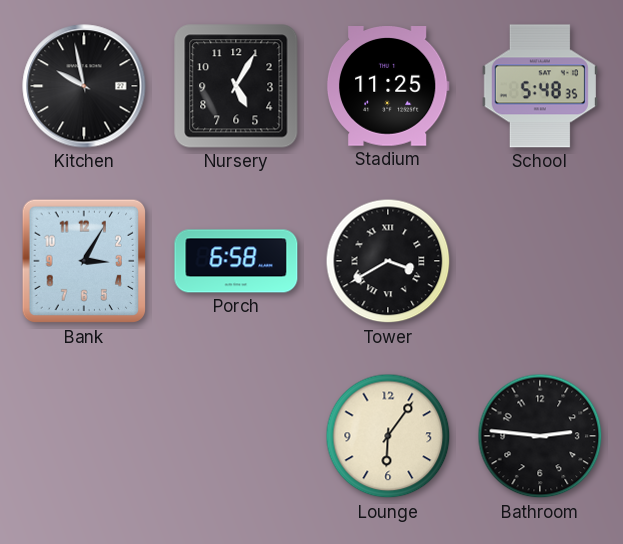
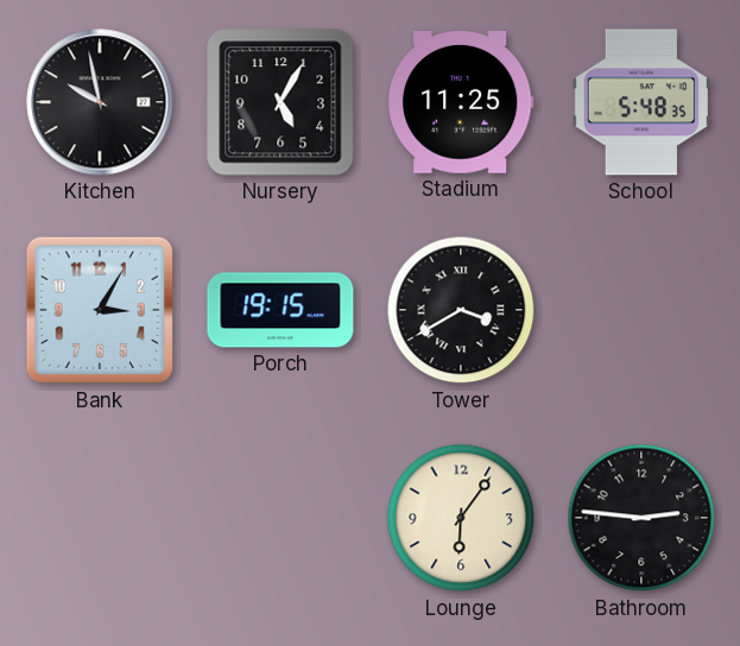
Porch: 6:58 -> 19:15 (280, 310)
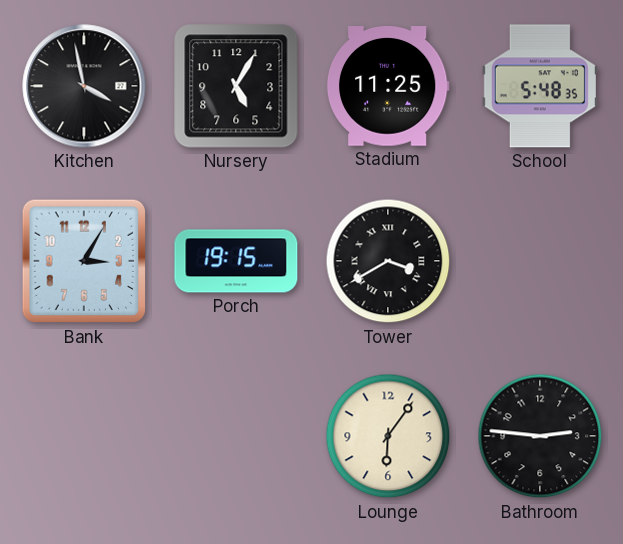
Kitchen: 9:58 -> 3:58 (84, 86)
